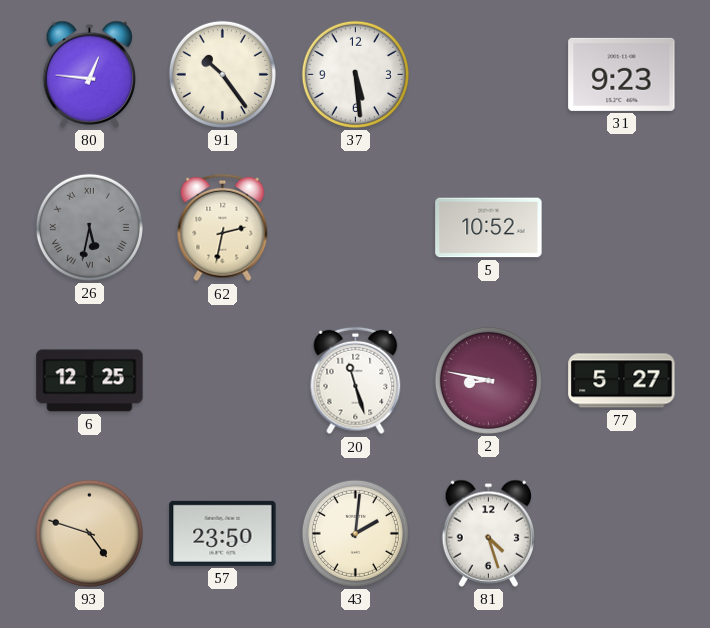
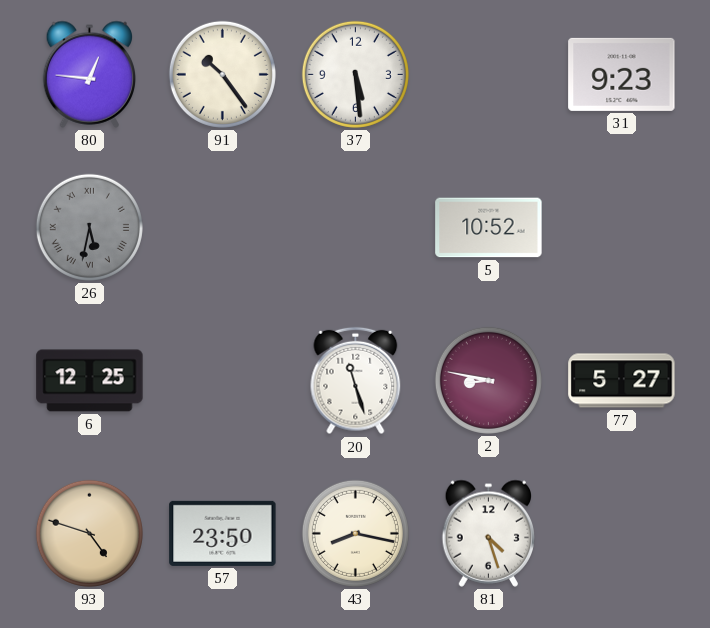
62: 2:32 -> none (223, 228)
43: 2:01 -> 8:17 (355, 533)
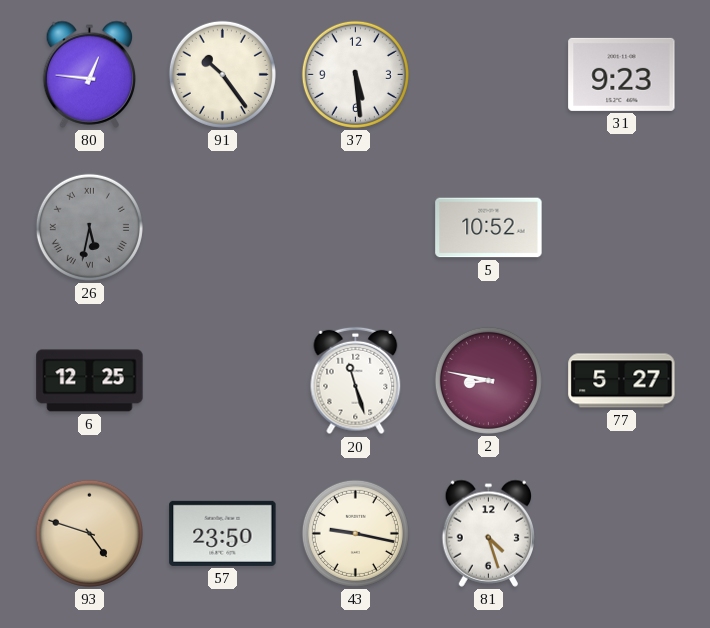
43: 8:17 -> 9:17 (355, 533)
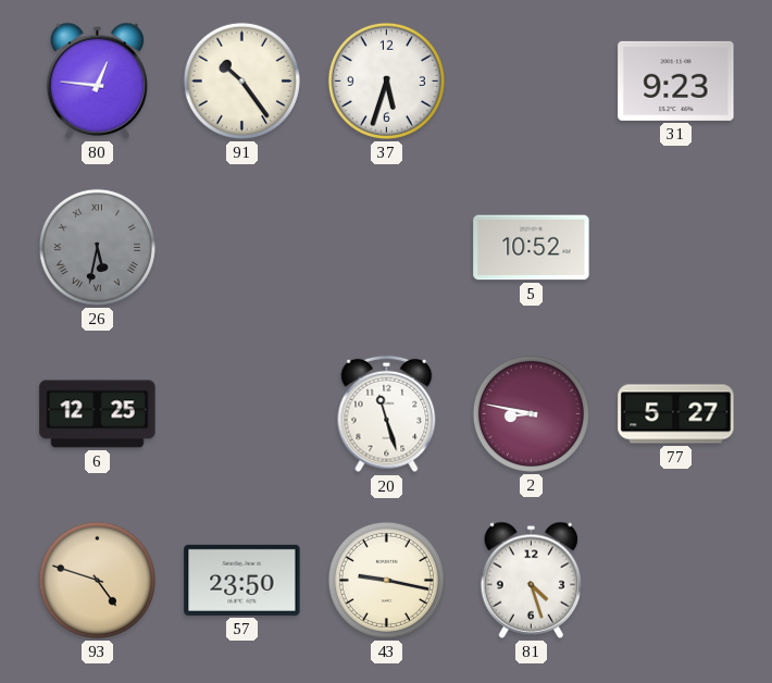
37: 5:29 -> 5:33 (386, 80)
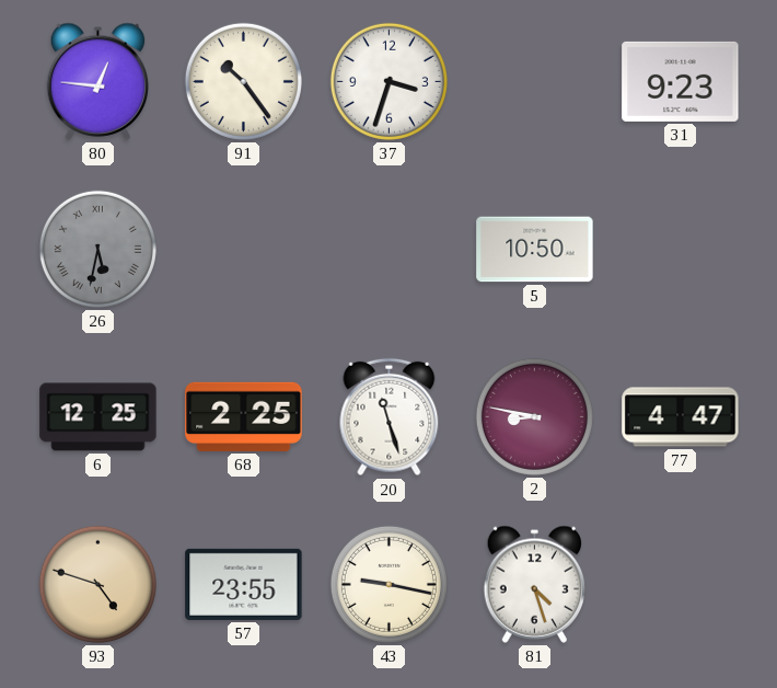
37: 5:33 -> 3:33 (389, 81)
5: 10:52 -> 10:50 (535, 250)
68: none -> 2:25 (244, 416)
77: 5:27 -> 4:47 (681, 417)
57: 23:50 -> 23:55 (244, 584)
